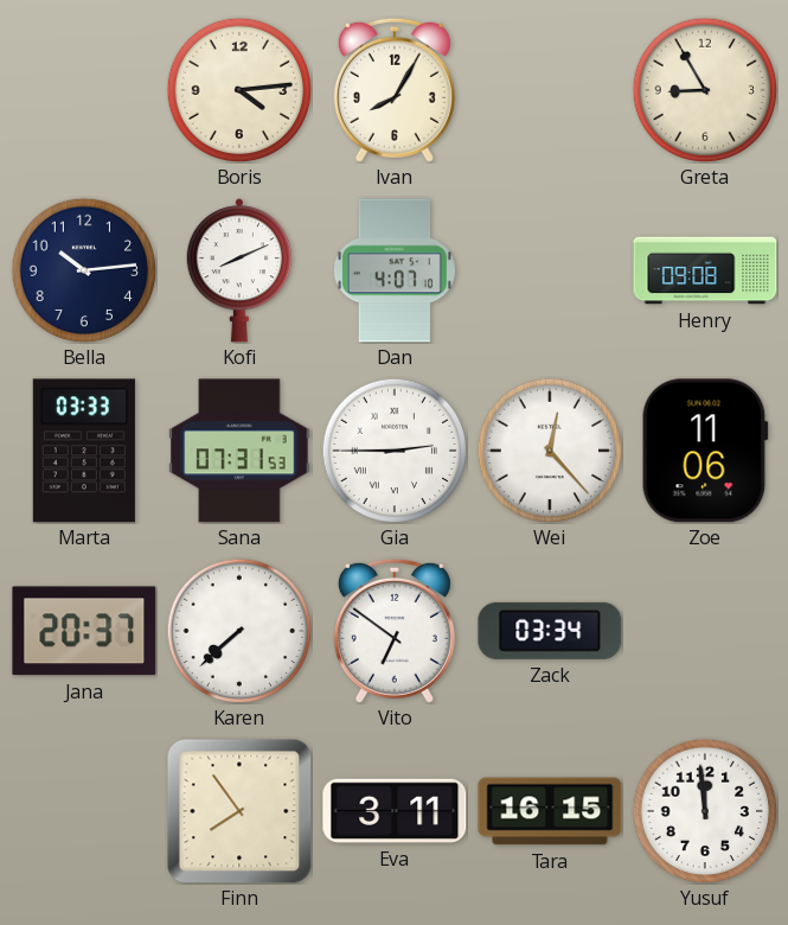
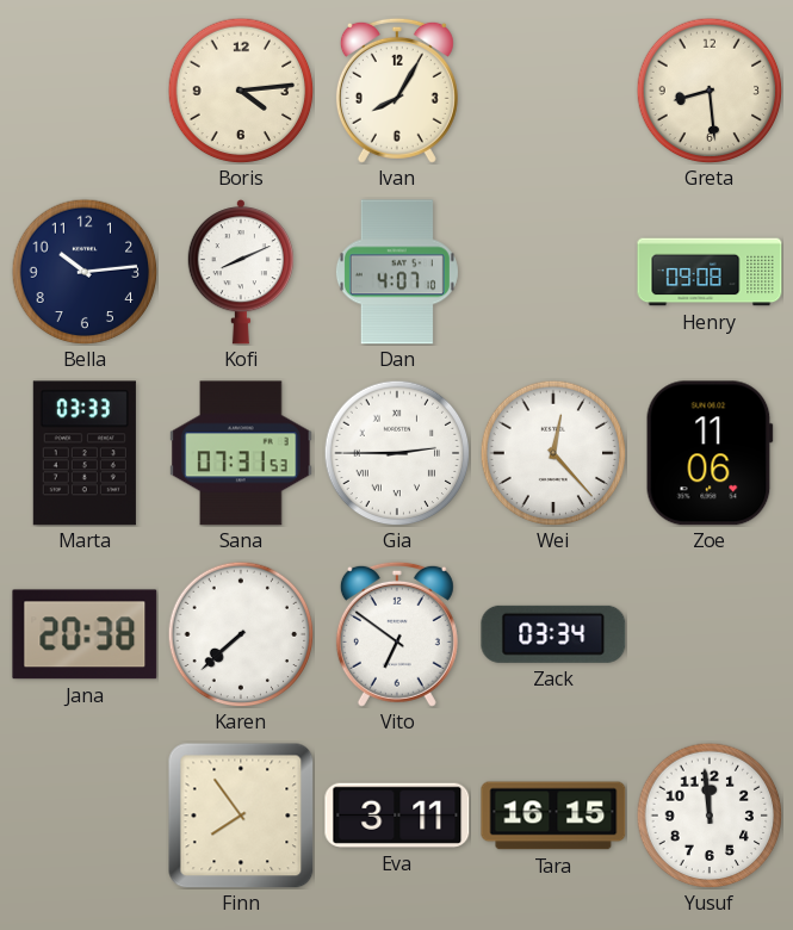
Greta: 8:55 -> 8:29 (710, 91)
Jana: 20:37 -> 20:38 (85, 634)
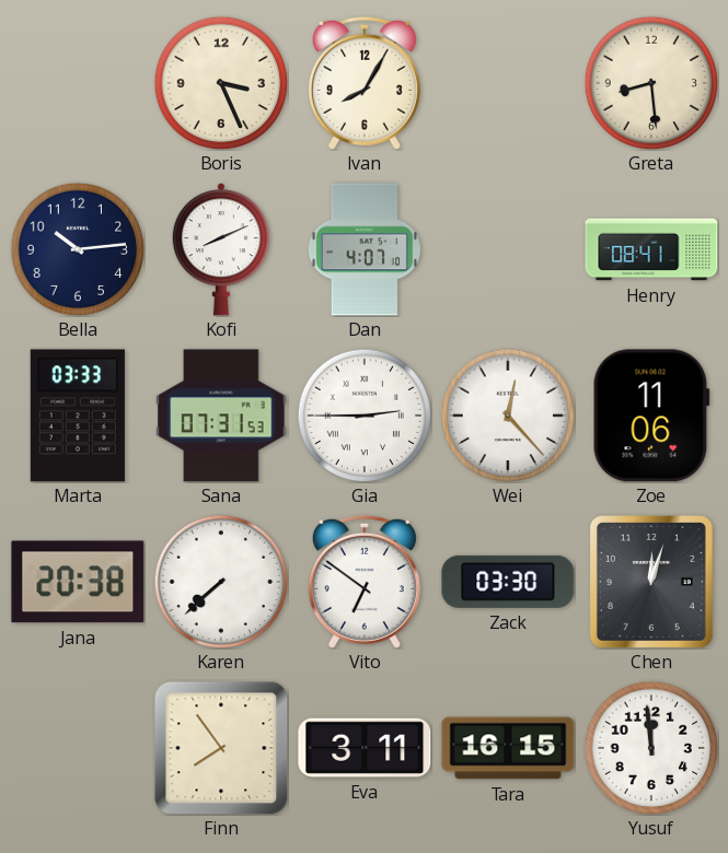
Boris: 4:14 -> 3:26 (221, 83)
Henry: 09:08 -> 08:41 (651, 249)
Zack: 03:34 -> 03:30 (508, 582)
Chen: none -> 12:03 (652, 583)
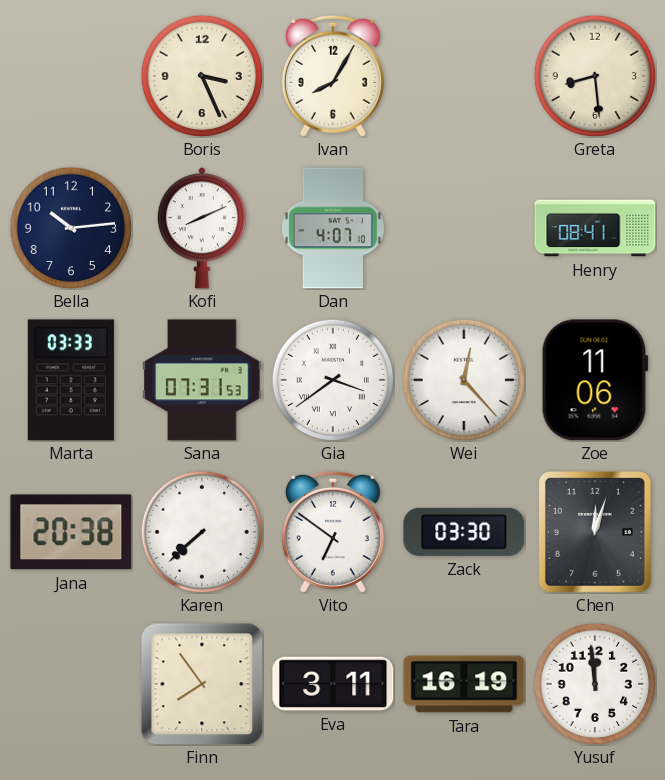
Gia: 2:45 -> 3:39 (333, 380)
Tara: 16:15 -> 16:19 (464, 684)
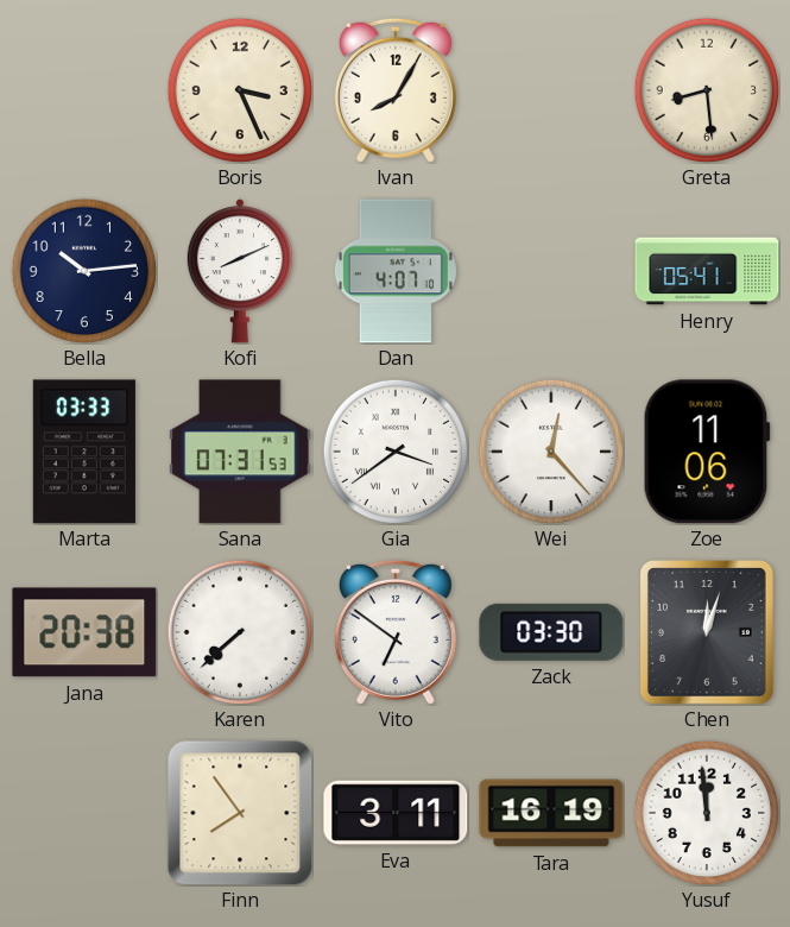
Henry: 08:41 -> 05:41 (707, 271)
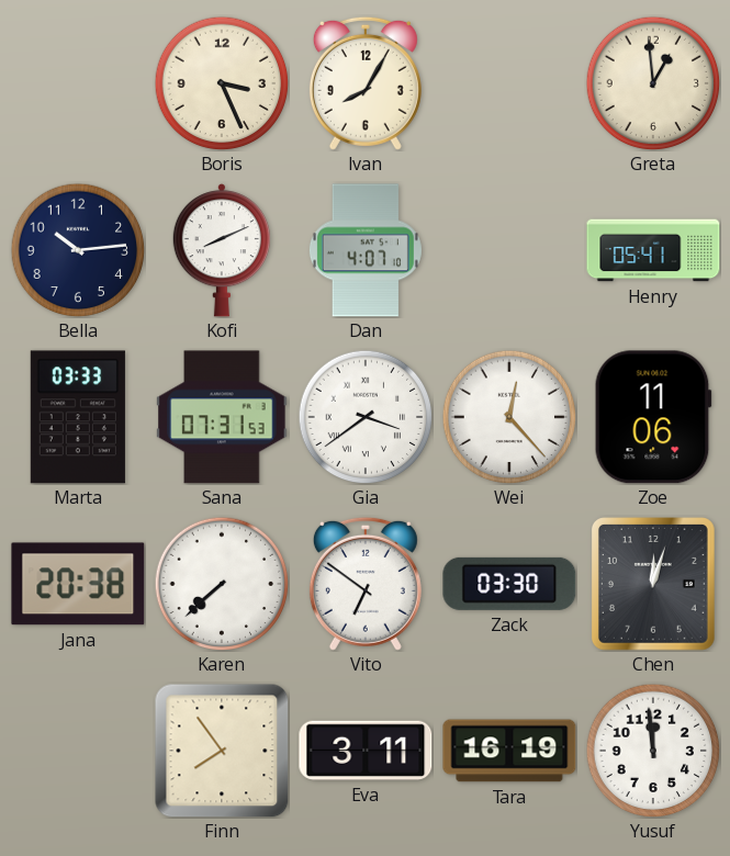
Greta: 8:29 -> 12:59 (653, 83)
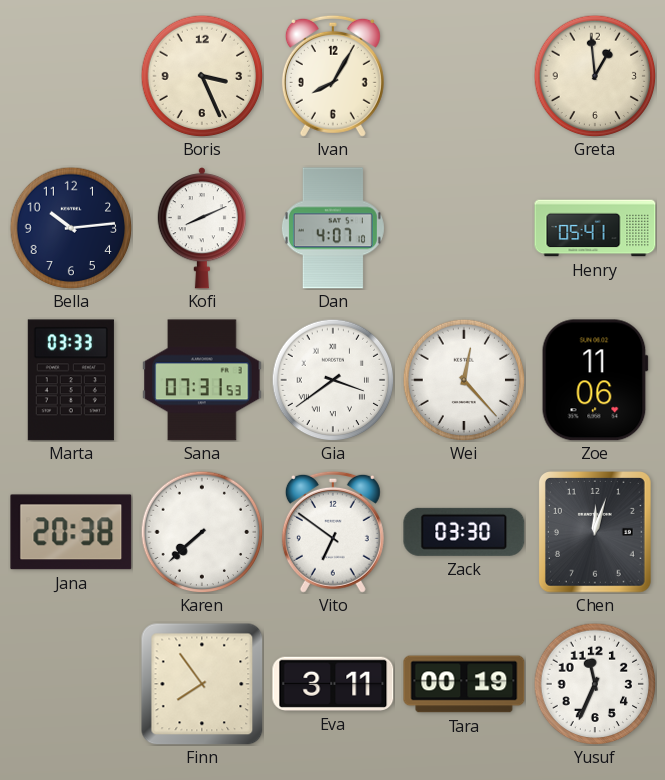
Tara: 16:19 -> 00:19 (464, 684)
Yusuf: 11:59 -> 11:34 (595, 684)
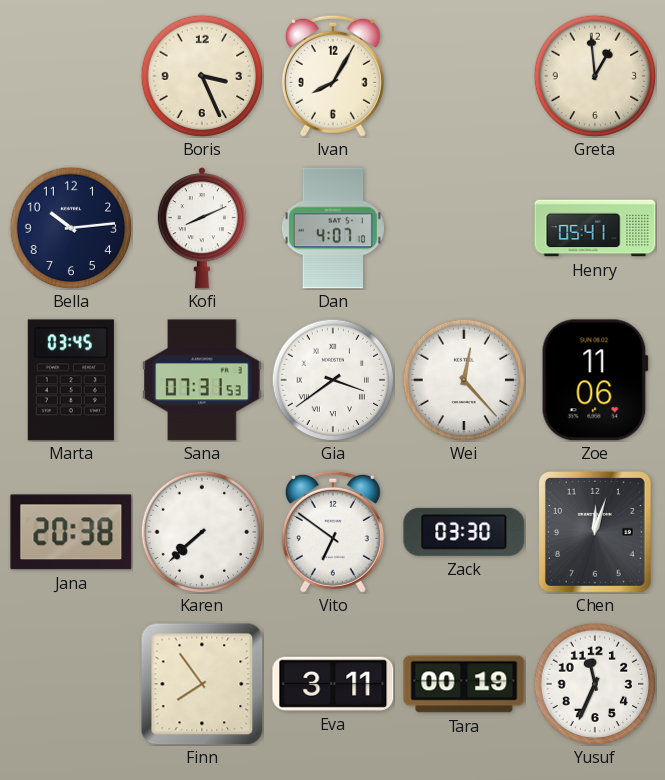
Marta: 03:33 -> 03:45 (71, 380)
